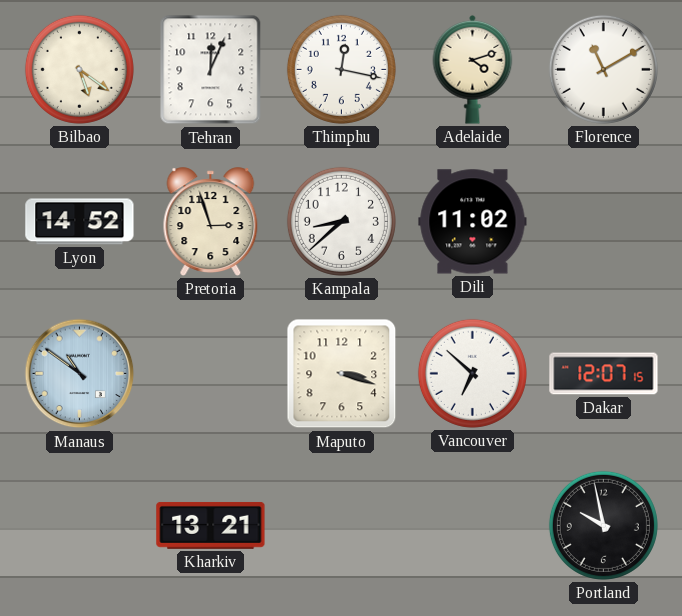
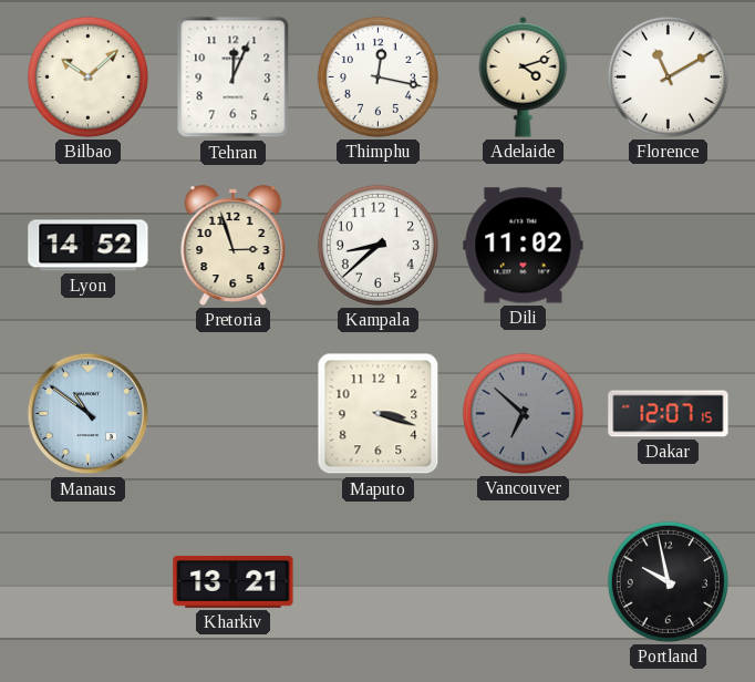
Bilbao: 5:21 -> 10:08 (87, 76)
Vancouver dial: white -> grey (523, 413)
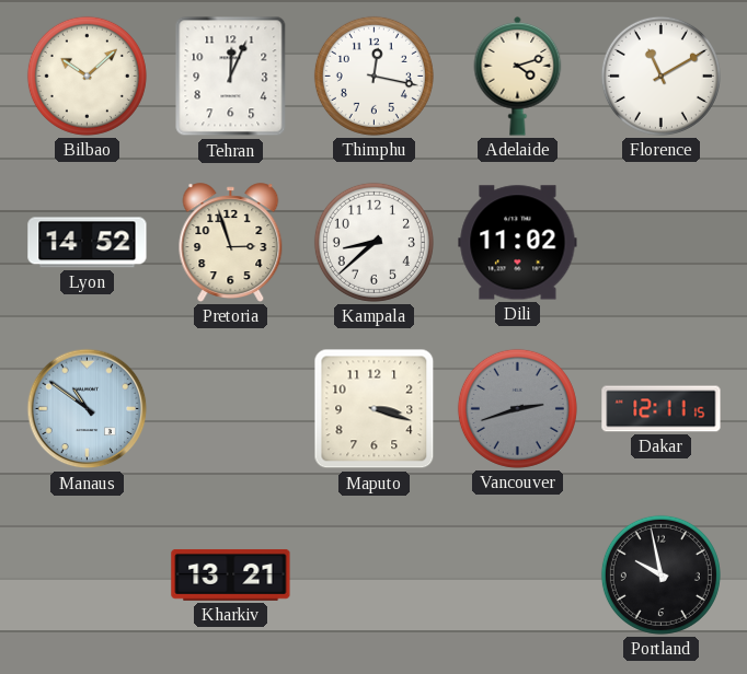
Vancouver: 6:52 -> 2:42 (517, 408)
Dakar: 12:07 -> 12:11 (662, 409)
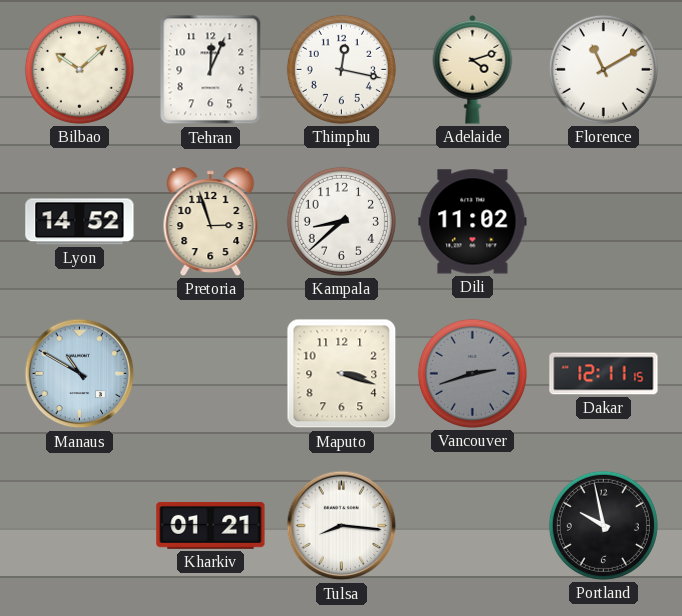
Manaus: 10:51 -> 10:50 (80, 374)
Kharkiv: 13:21 -> 01:21 (211, 525)
Tulsa: none -> 8:16 (342, 526)
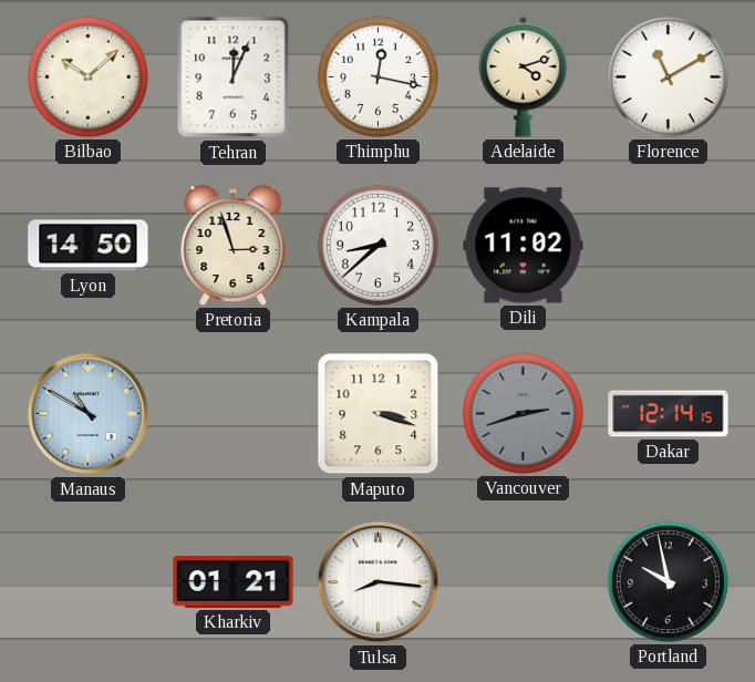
Lyon: 14:52 -> 14:50 (89, 246)
Dakar: 12:11 -> 12:14 (669, 414)
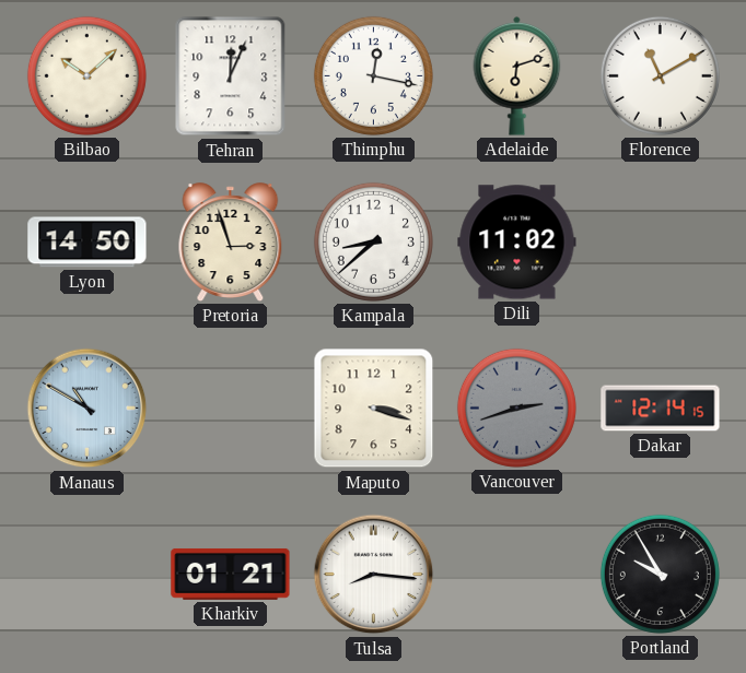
Adelaide: 4:12 -> 6:12 (517, 75)
Portland: 9:58 -> 9:55 (660, 574)
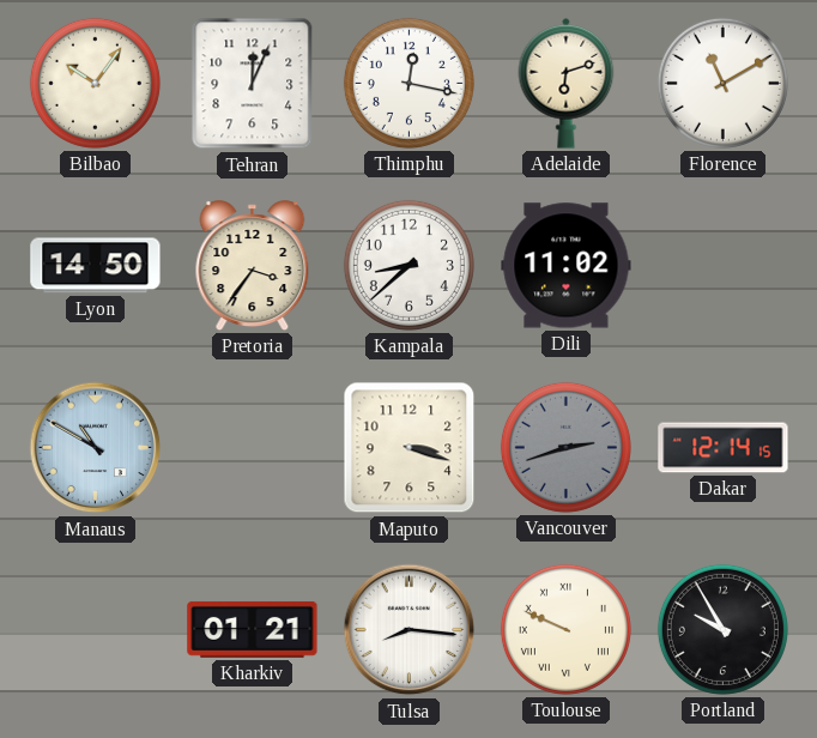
Bilbao: 10:08 -> 10:06 (95, 83)
Pretoria: 2:57 -> 3:36 (253, 266)
Toulouse: none -> 9:49 (565, 629)
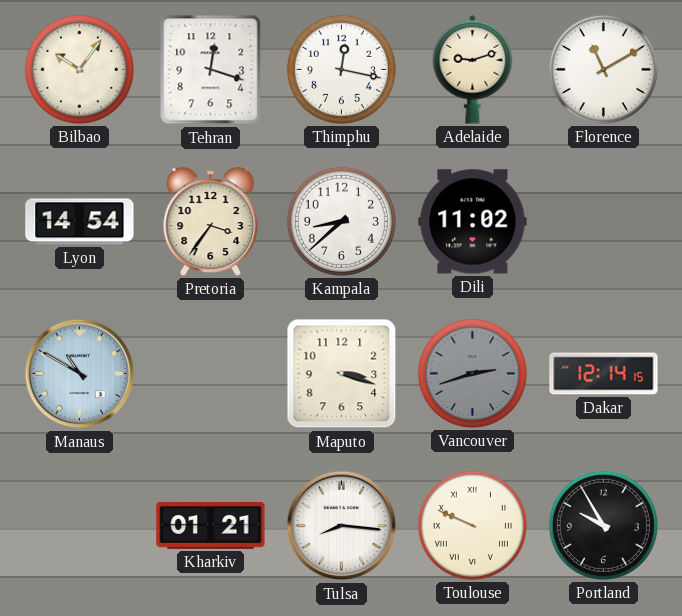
Tehran: 12:04 -> 12:18 (211, 70)
Adelaide: 6:12 -> 9:12 (473, 69)
Lyon: 14:50 -> 14:54 (80, 222)
